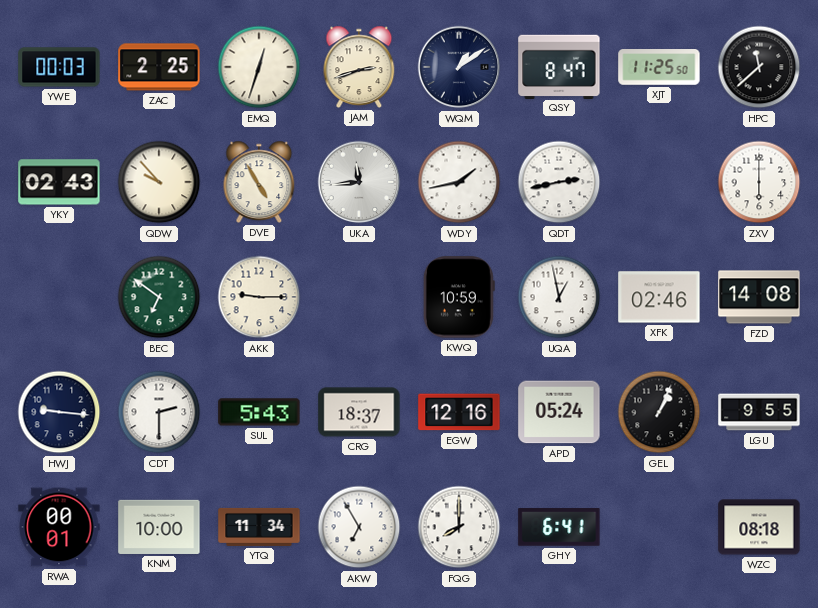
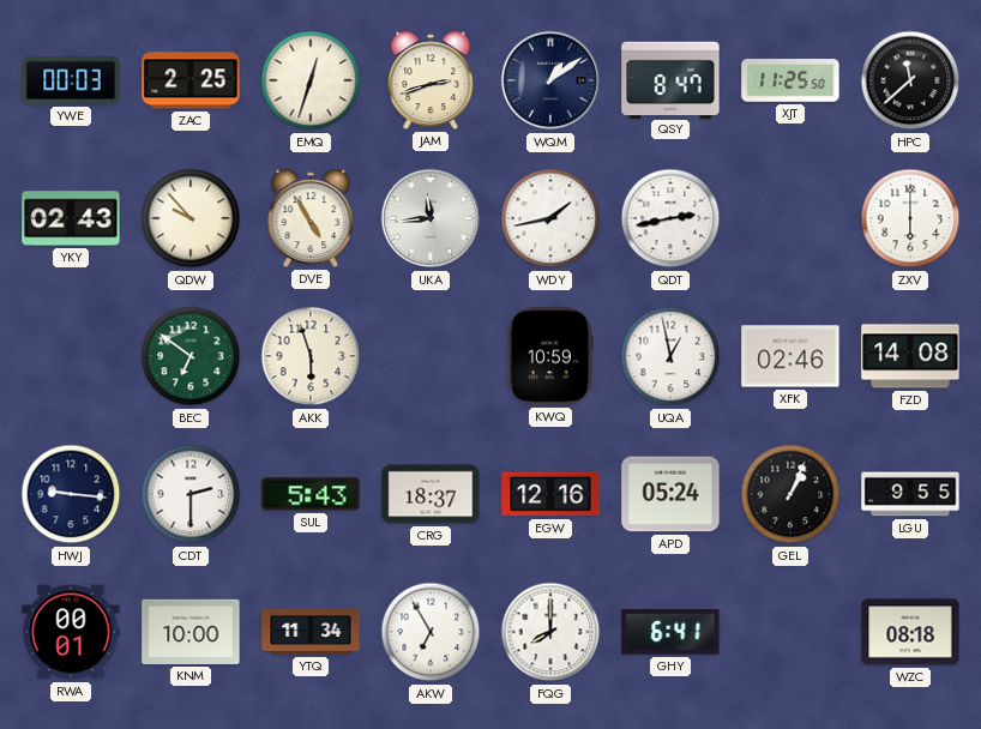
AKK: 9:15 -> 5:57 (311, 356)
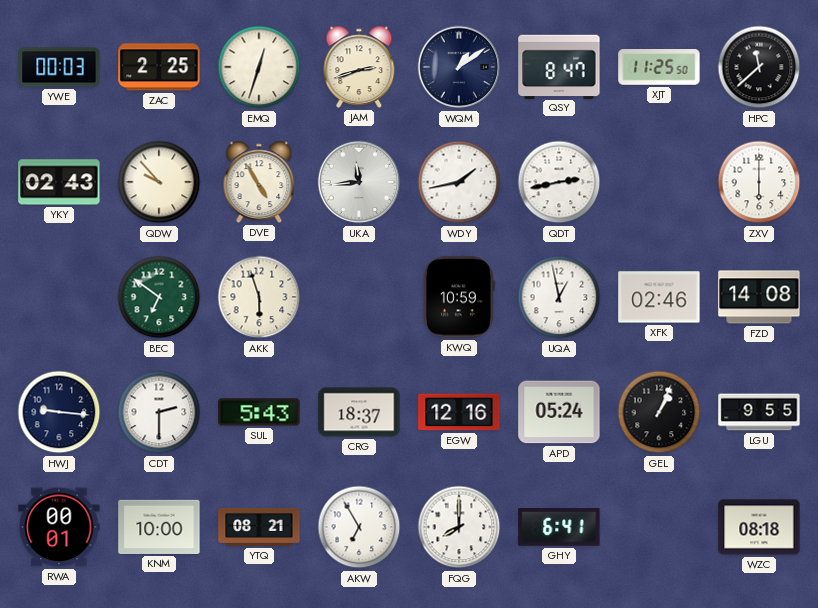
YTQ: 11:34 -> 08:21 (259, 527)
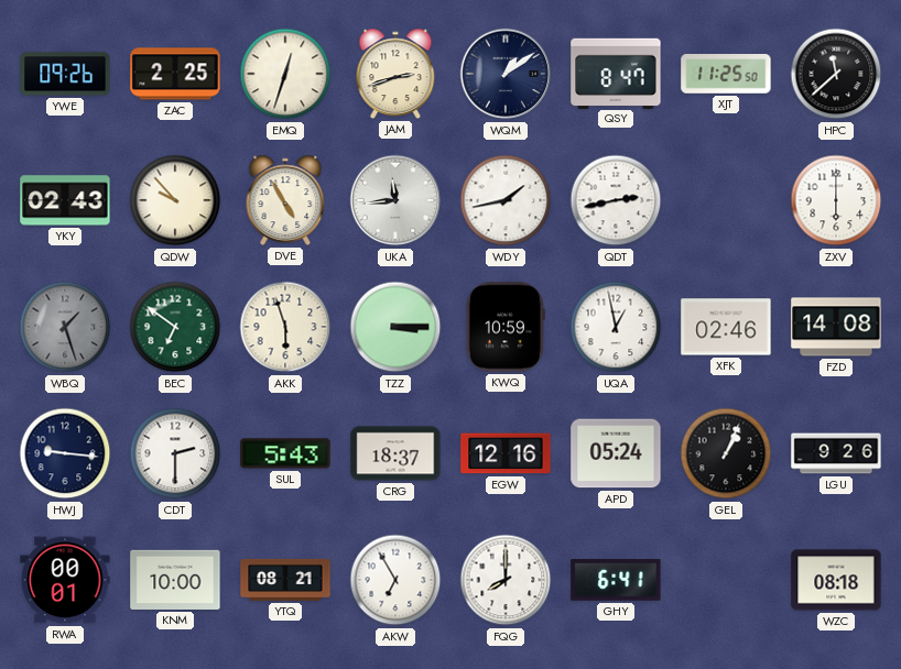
YWE: 00:03 -> 09:26 (65, 74)
WBQ: none -> 1:27 (65, 327)
TZZ: none -> 3:15 (395, 327)
LGU: 9:55 -> 9:26 (836, 453)
